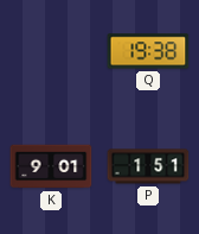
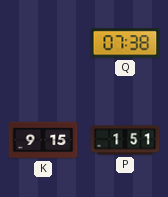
Q: 19:38 -> 07:38 (125, 43)
K: 9:01 -> 9:15 (43, 140)
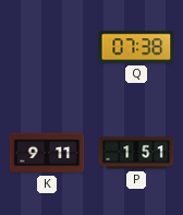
K: 9:15 -> 9:11 (47, 153)
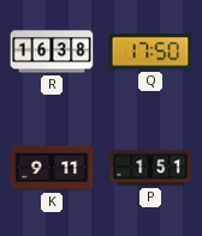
R: none -> 16:38 (52, 52)
Q: 07:38 -> 17:50 (150, 52)
